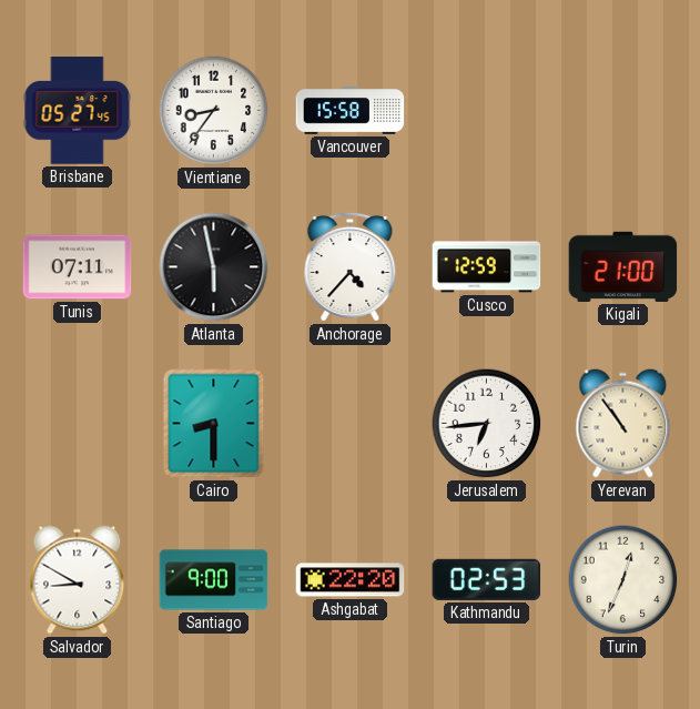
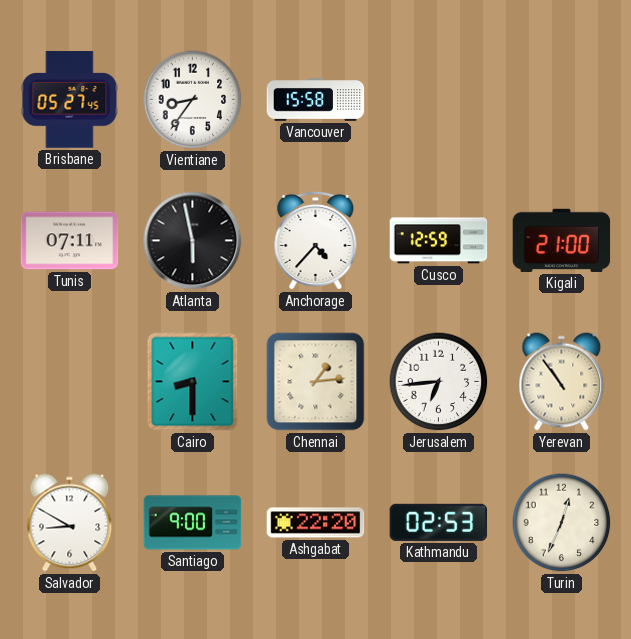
Chennai: none -> 1:14 (316, 382)
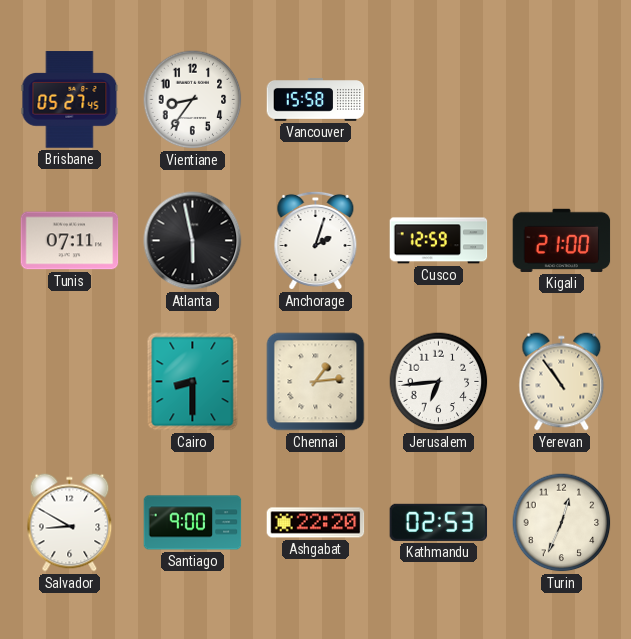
Anchorage: 4:37 -> 2:03 (316, 240)
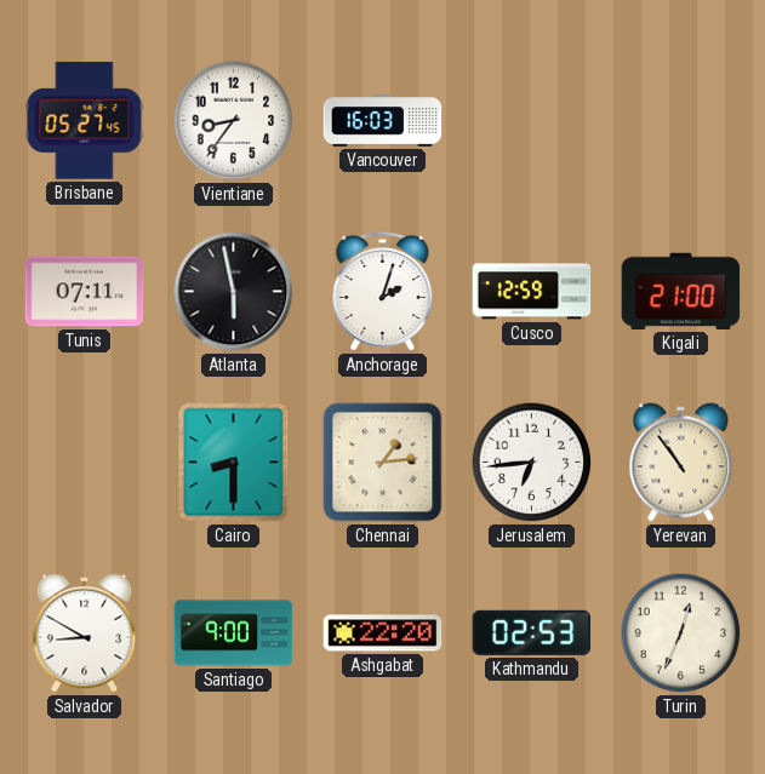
Vancouver: 15:58 -> 16:03 (383, 121)
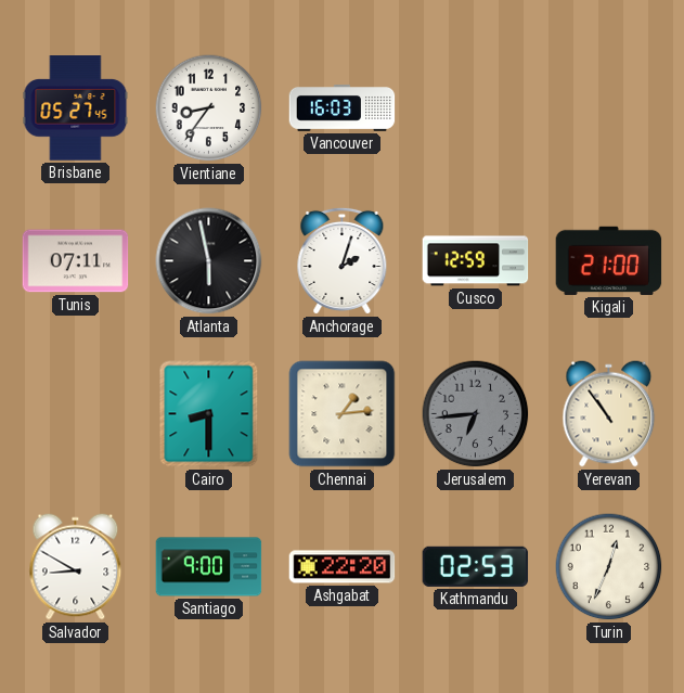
Jerusalem dial: white -> grey (476, 414)
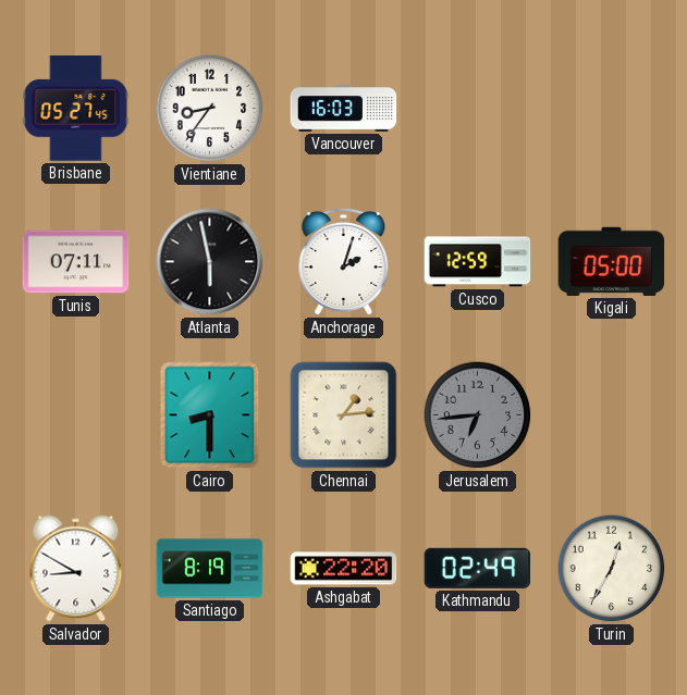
Kigali: 21:00 -> 05:00 (612, 261)
Yerevan: 10:54 -> none (609, 414)
Santiago: 9:00 -> 8:19 (210, 569)
Kathmandu: 02:53 -> 02:49 (478, 568)
Turin: 12:34 -> 12:35 (612, 569)
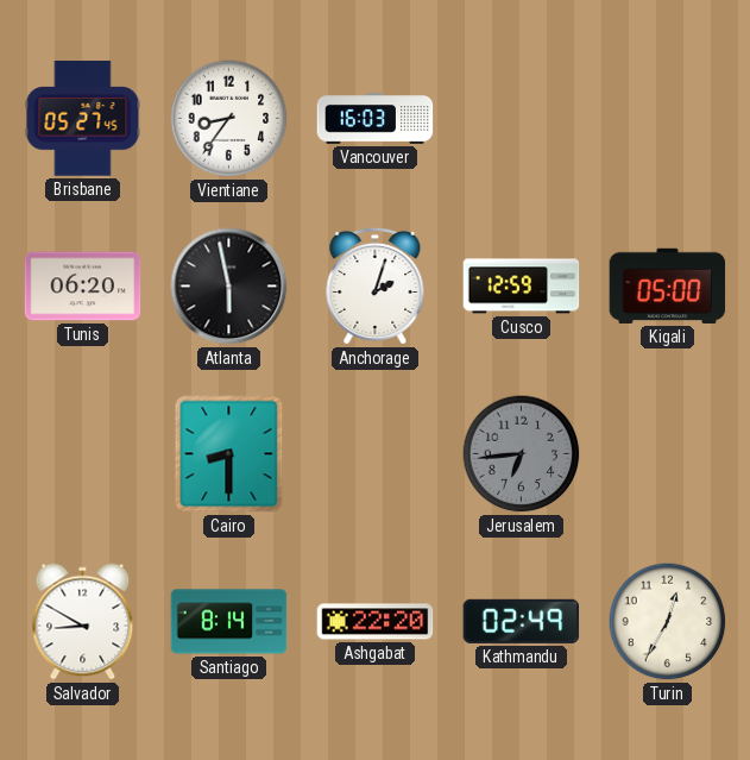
Tunis: 07:11 -> 06:20 (83, 287)
Chennai: 1:14 -> none (344, 415)
Santiago: 8:19 -> 8:14 (229, 622)
